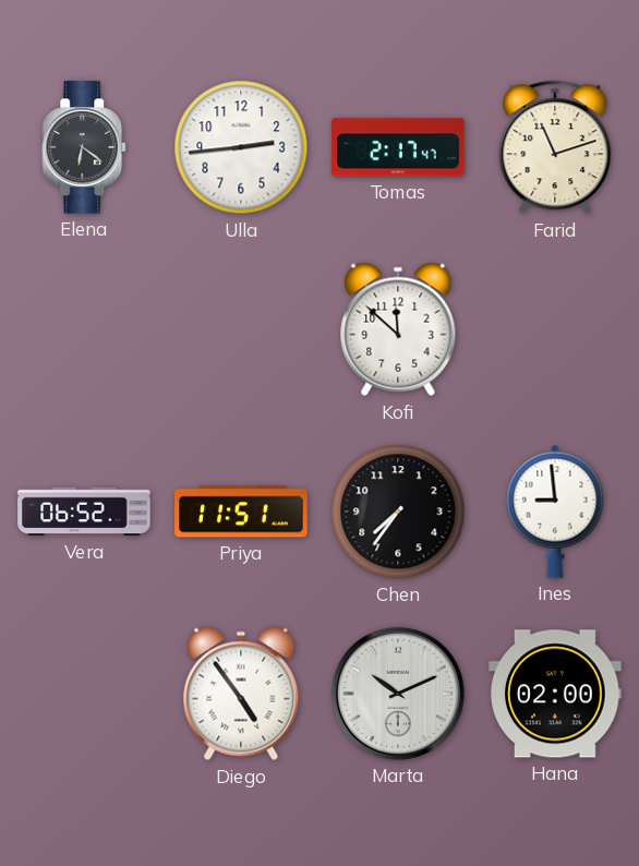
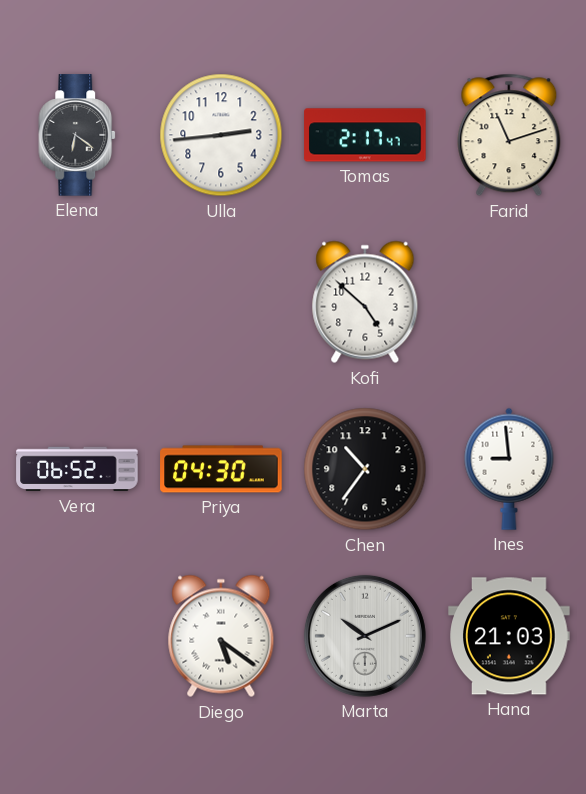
Kofi: 11:52 -> 4:52 (365, 302)
Priya: 11:51 -> 04:30 (221, 469)
Chen: 7:36 -> 10:36 (365, 469)
Diego: 4:54 -> 5:21 (221, 636)
Hana: 02:00 -> 21:03 (509, 636)
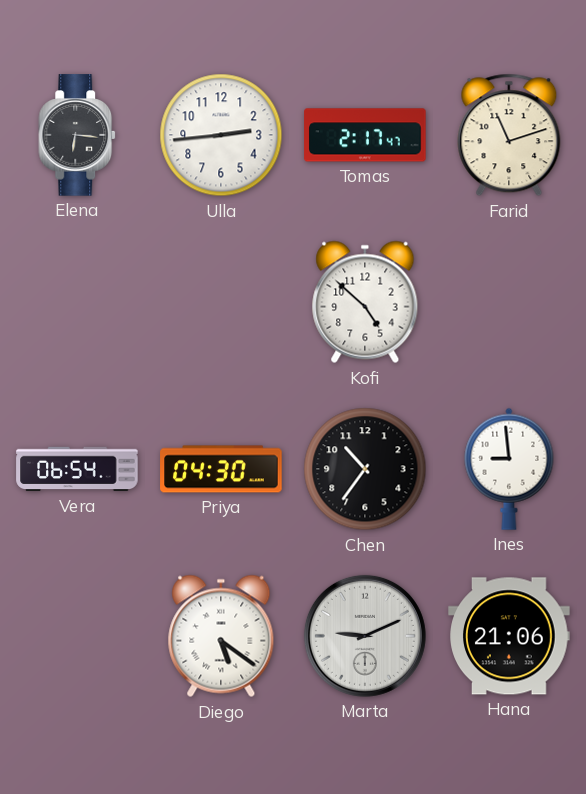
Elena: 6:21 -> 6:16 (78, 135)
Vera: 06:52 -> 06:54 (77, 469)
Marta: 10:11 -> 9:11 (365, 636)
Hana: 21:03 -> 21:06 (509, 636)
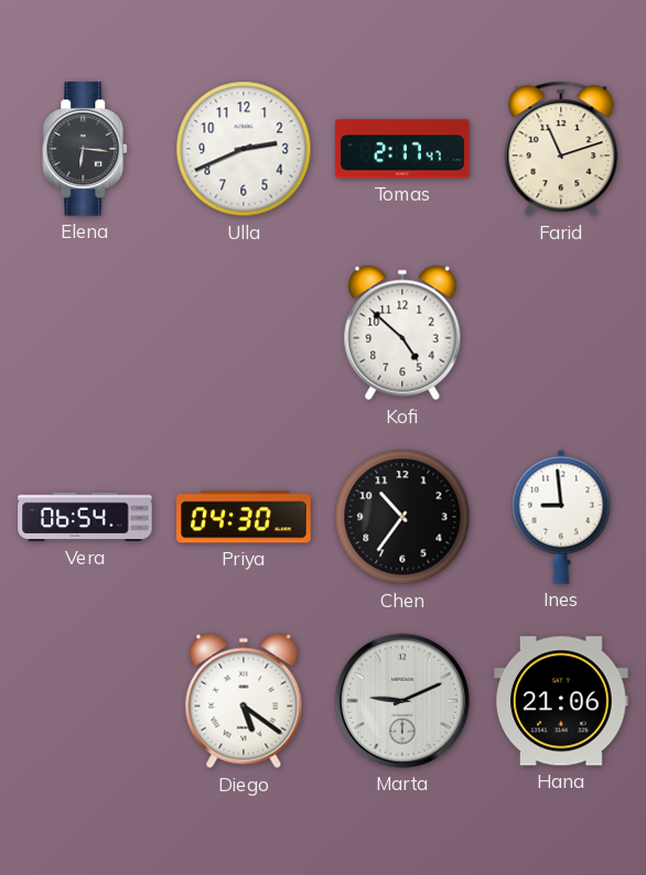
Ulla: 2:44 -> 2:41 (244, 149)
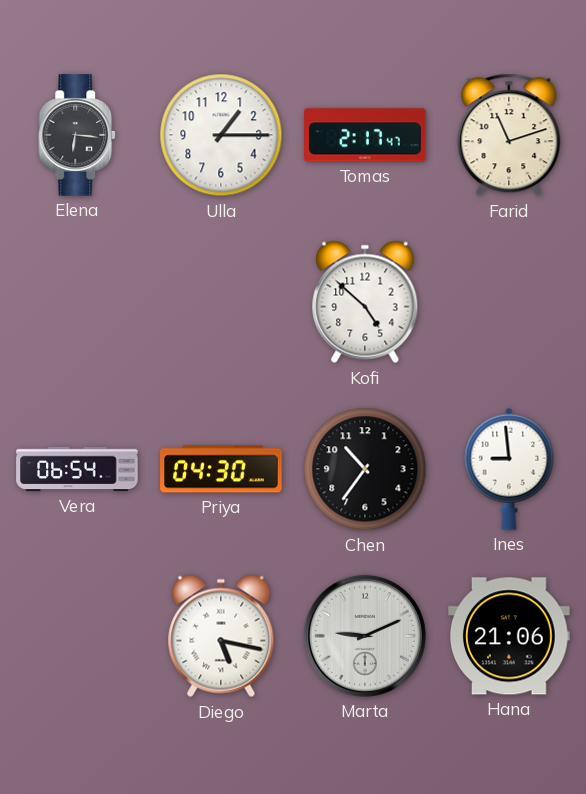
Ulla: 2:41 -> 1:15 (221, 135)
Diego: 5:21 -> 5:17 (221, 636)
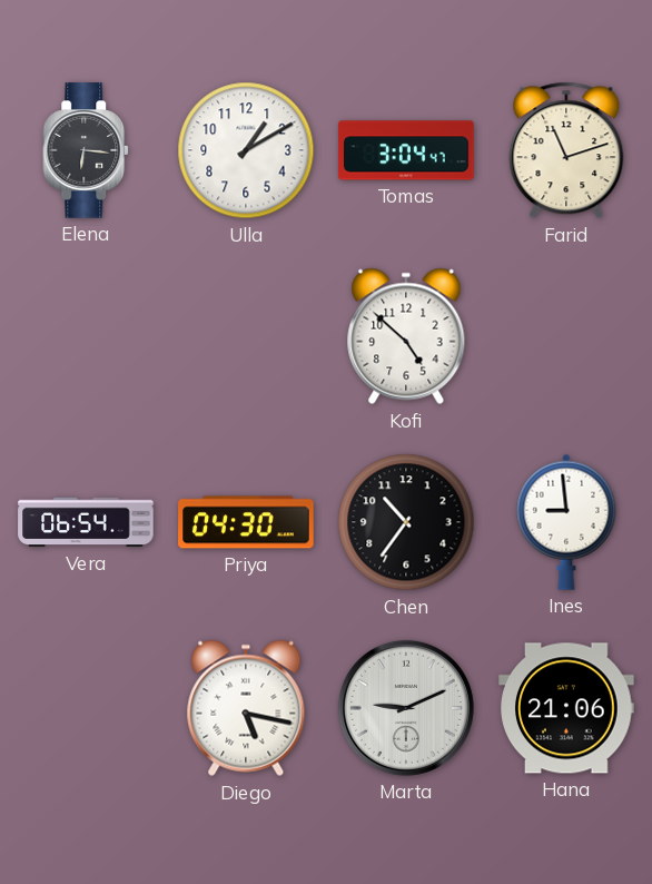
Ulla: 1:15 -> 1:10 (246, 150)
Tomas: 2:17 -> 3:04 (406, 150)
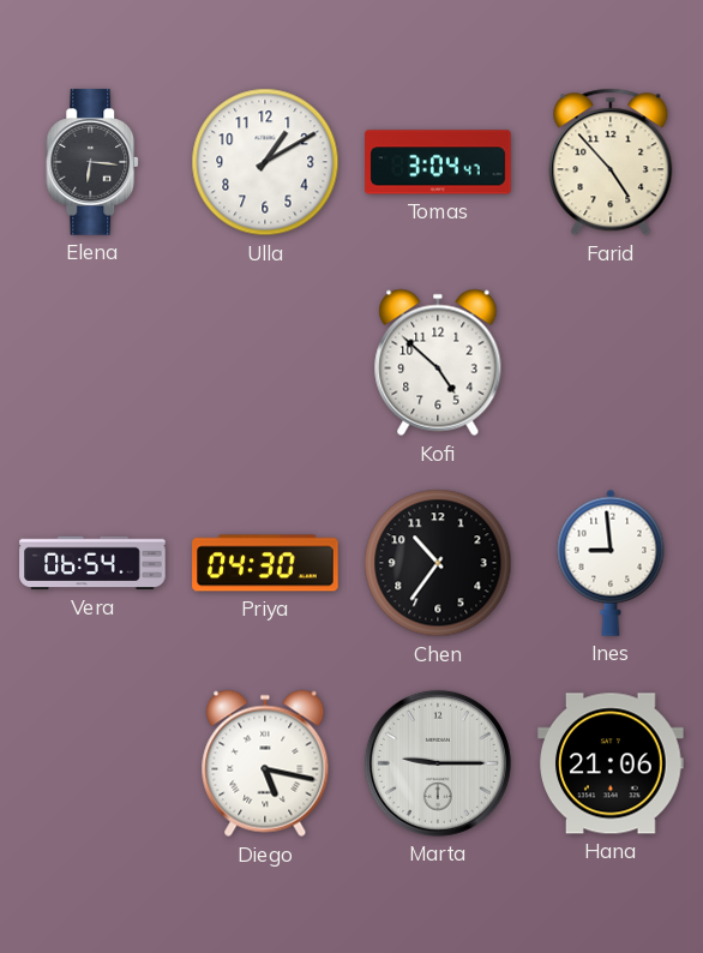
Farid: 11:12 -> 4:53 (611, 162)
Marta: 9:11 -> 9:15 (438, 763)
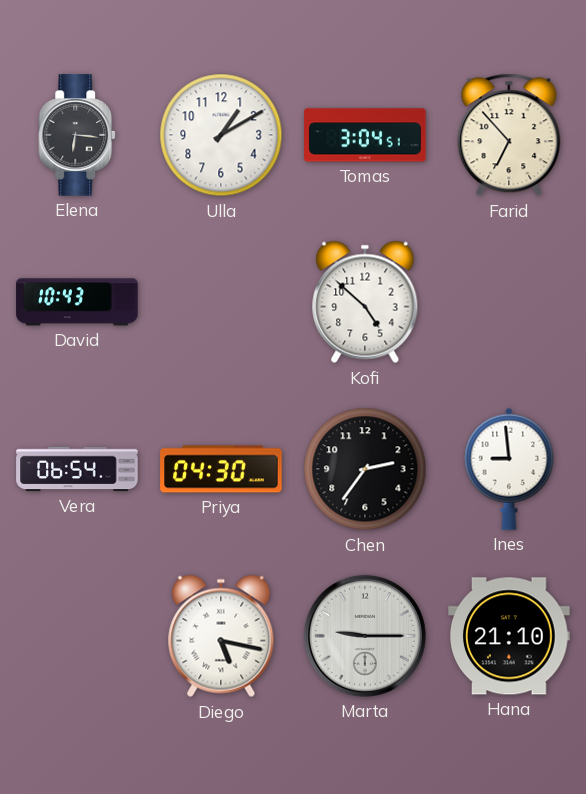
Tomas: 3:04:47 -> 3:04:51 (365, 135)
Farid: 4:53 -> 6:53 (509, 135)
David: none -> 10:43 (77, 302)
Chen: 10:36 -> 2:36 (365, 469)
Hana: 21:06 -> 21:10 (509, 636)
